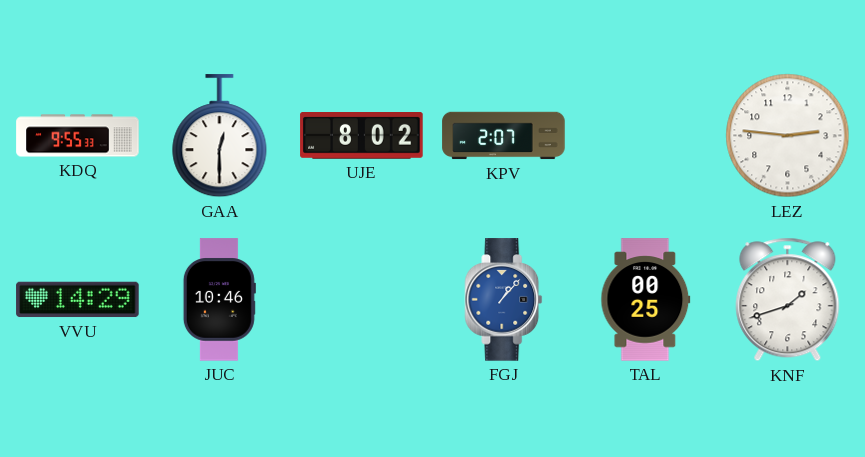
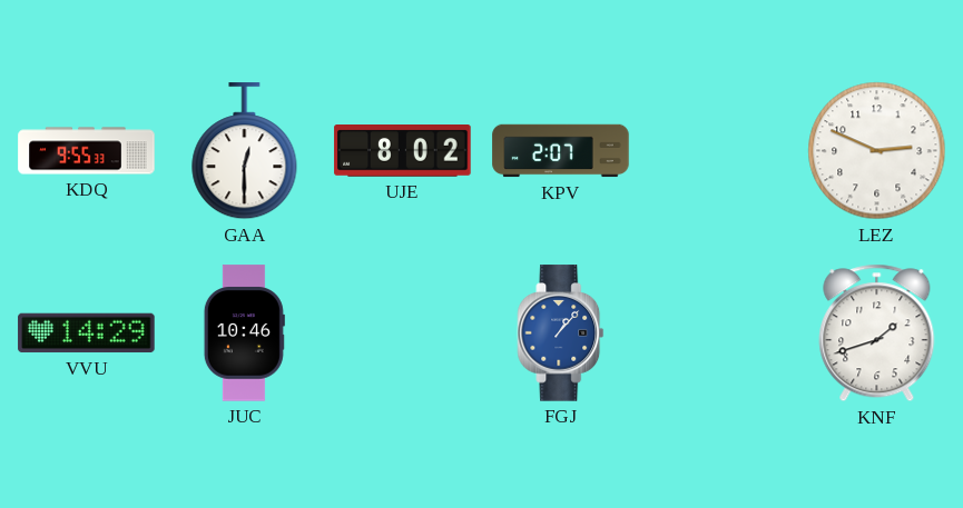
LEZ: 2:46 -> 2:49 (877, 151)
TAL: 00:25 -> none (646, 300)
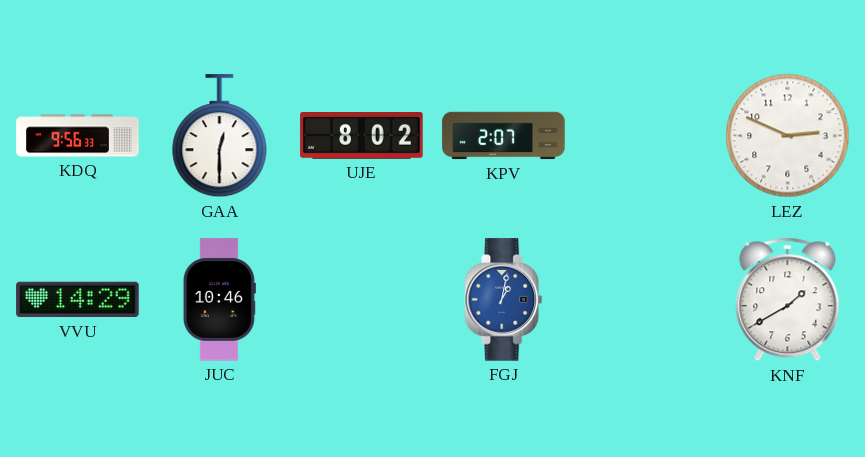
KDQ: 9:55 -> 9:56 (78, 136)
FGJ: 1:07 -> 1:02 (504, 300)
KNF: 1:42 -> 1:40 (788, 300)
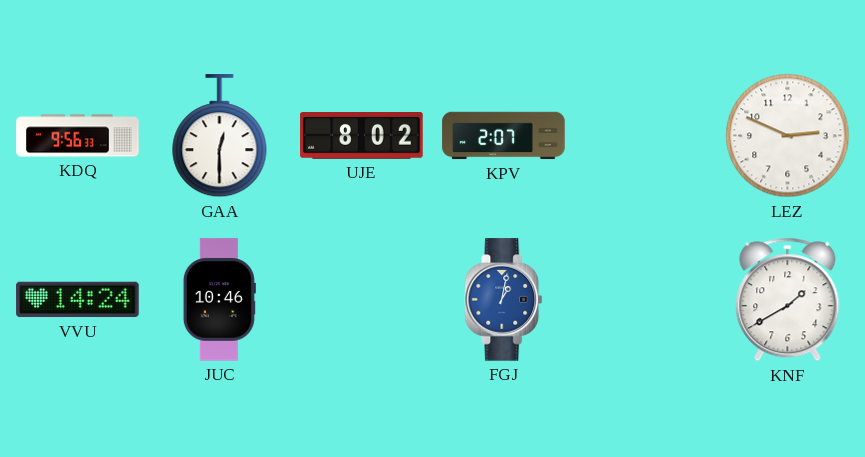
VVU: 14:29 -> 14:24 (78, 300)
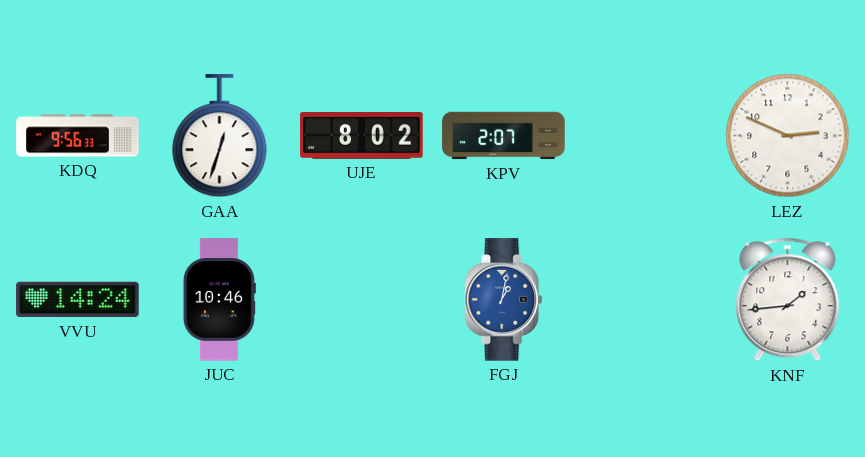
GAA: 12:30 -> 12:33 (220, 136)
KNF: 1:40 -> 1:44 (788, 300)
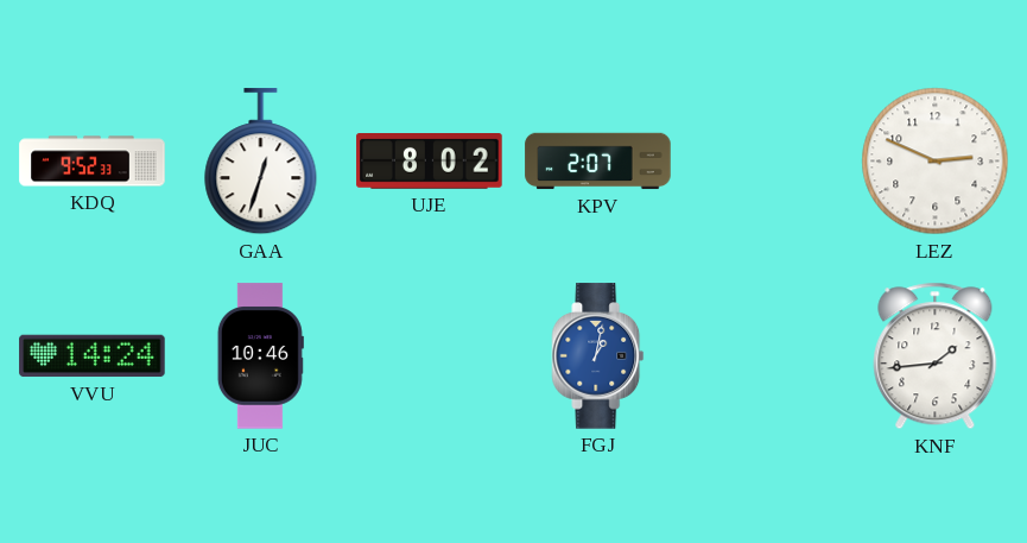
KDQ: 9:56 -> 9:52 (93, 162)
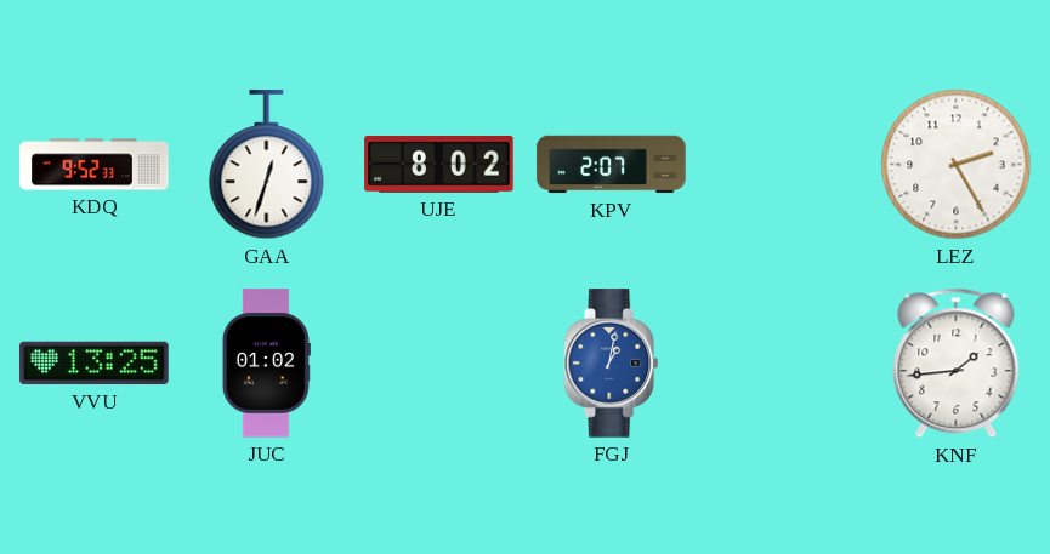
LEZ: 2:49 -> 2:25 (957, 165)
VVU: 14:24 -> 13:25 (95, 364)
JUC: 10:46 -> 01:02 (266, 364)
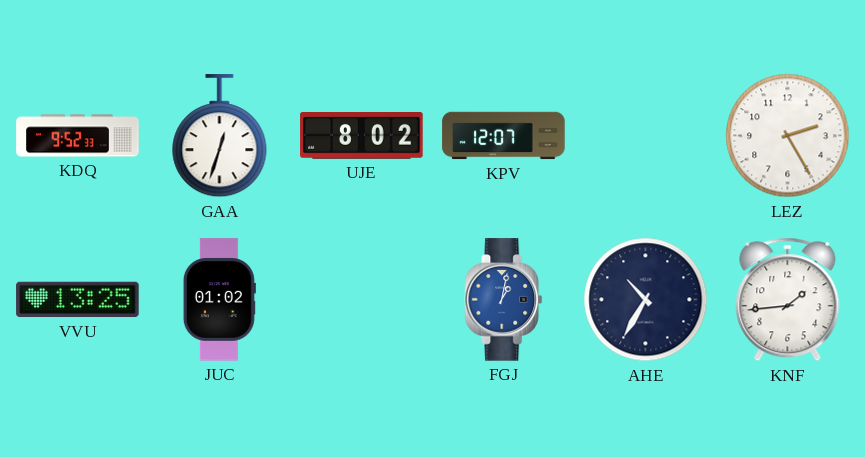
KPV: 2:07 -> 12:07 (504, 136)
AHE: none -> 10:35 (646, 300)
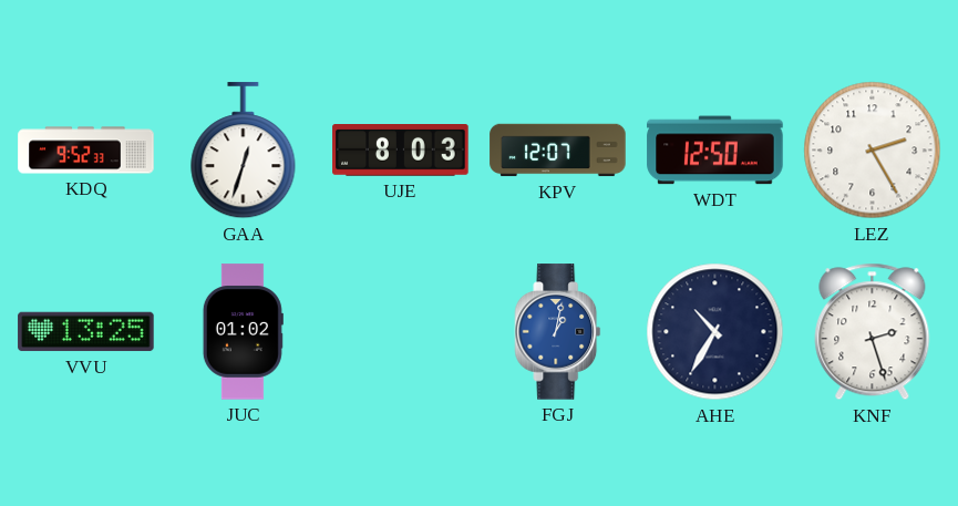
UJE: 8:02 -> 8:03 (401, 151)
WDT: none -> 12:50 (715, 151)
KNF: 1:44 -> 2:27 (873, 332)
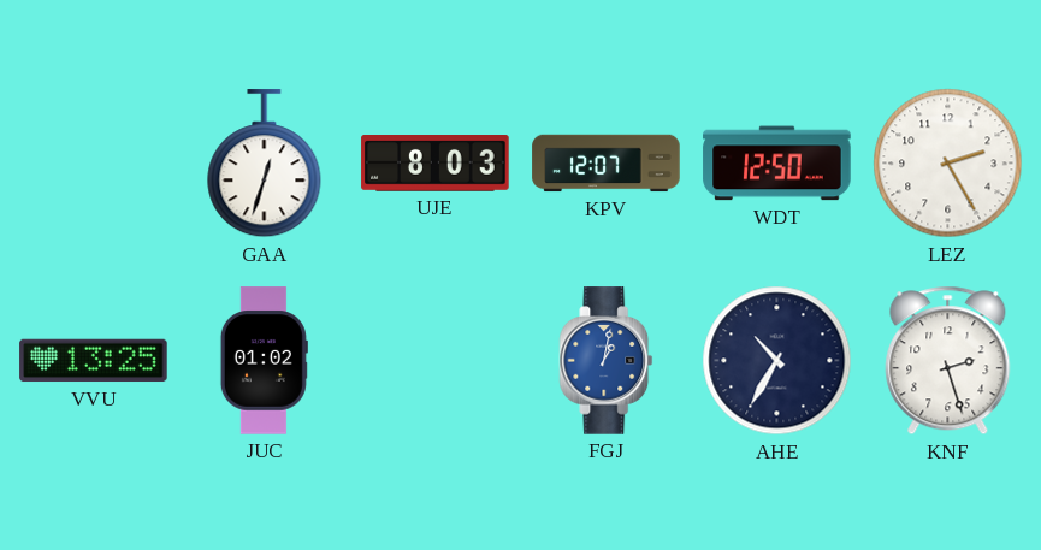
KDQ: 9:52 -> none (86, 151)
